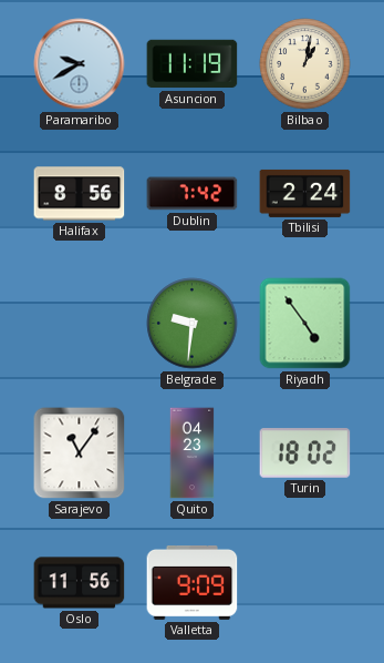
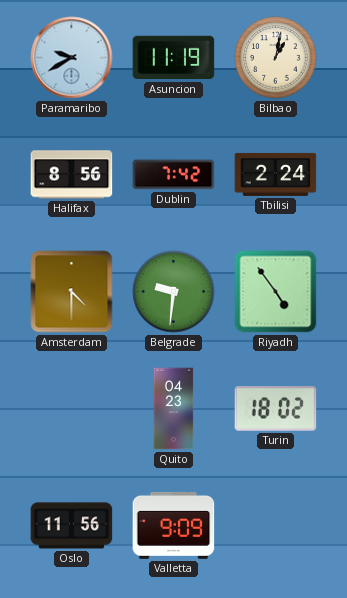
Amsterdam: none -> 4:30 (72, 292)
Sarajevo: 11:06 -> none (80, 453)
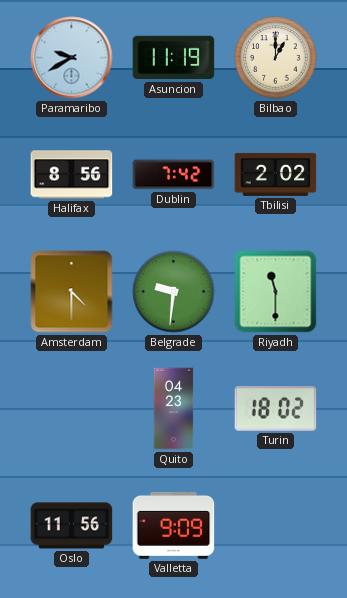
Bilbao: 1:02 -> 1:00 (276, 58)
Tbilisi: 2:24 -> 2:02 (276, 174)
Riyadh: 4:54 -> 11:30 (276, 292)
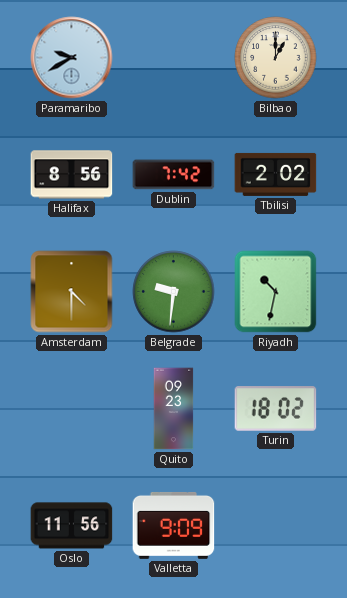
Asuncion: 11:19 -> none (174, 58)
Riyadh: 11:30 -> 10:32 (276, 292)
Quito: 04:23 -> 09:23 (174, 409)
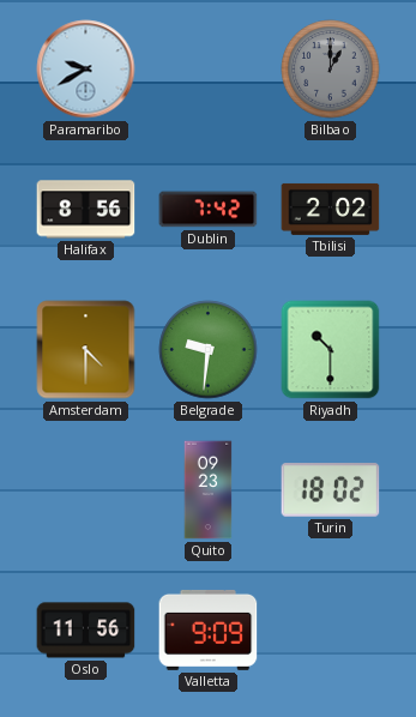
Bilbao dial: cream -> grey (331, 70)
Riyadh: 10:32 -> 10:30 (331, 350)
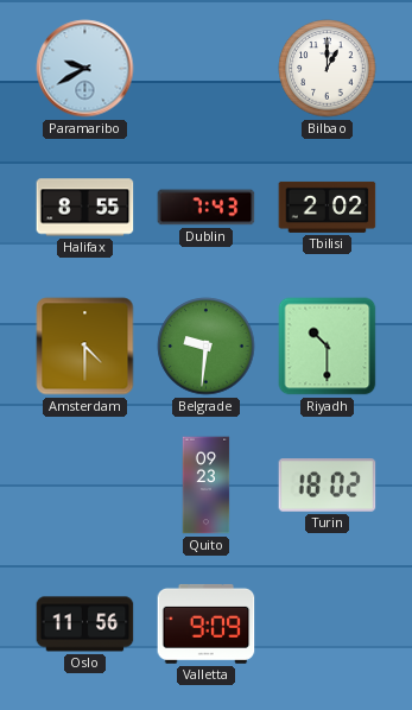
Bilbao dial: grey -> white (328, 69)
Halifax: 8:56 -> 8:55 (85, 208)
Dublin: 7:42 -> 7:43 (207, 208)
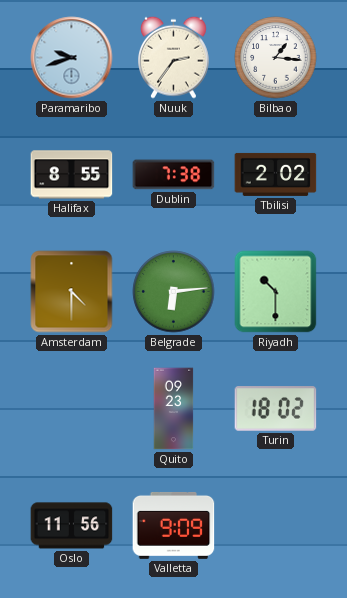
Paramaribo: 9:40 -> 9:42 (72, 58)
Nuuk: none -> 2:36 (174, 57)
Bilbao: 1:00 -> 1:16 (276, 58)
Dublin: 7:43 -> 7:38 (174, 175)
Belgrade: 9:31 -> 6:14 (174, 292)
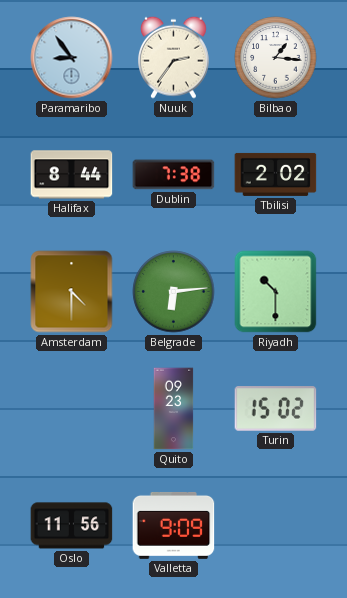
Paramaribo: 9:42 -> 8:54 (72, 58)
Halifax: 8:55 -> 8:44 (72, 175)
Turin: 18:02 -> 15:02 (276, 409)
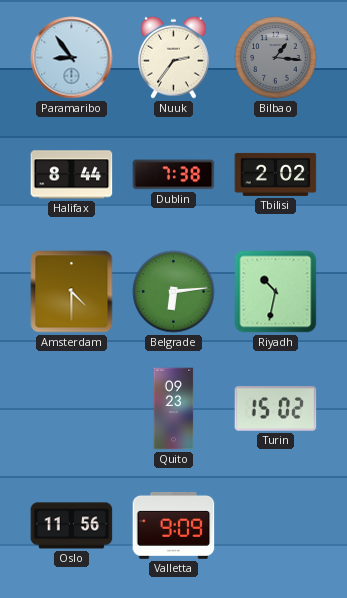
Bilbao dial: white -> grey (276, 58)
Riyadh: 10:30 -> 10:32 (276, 292)
